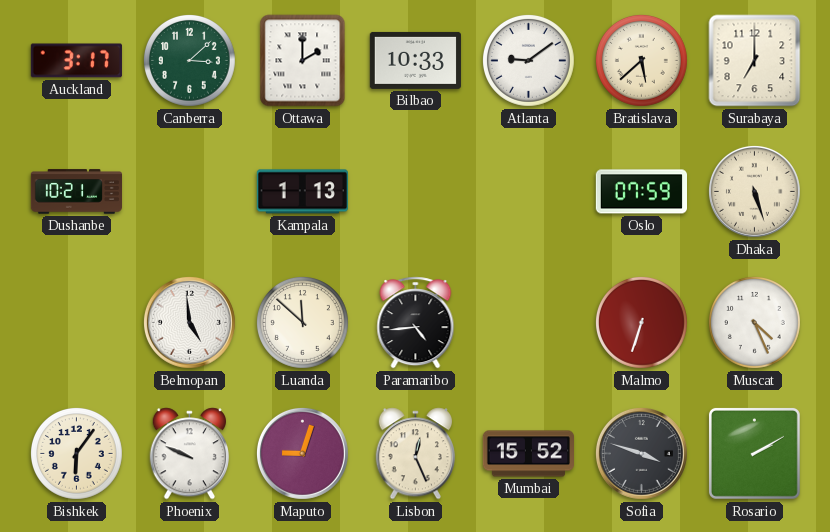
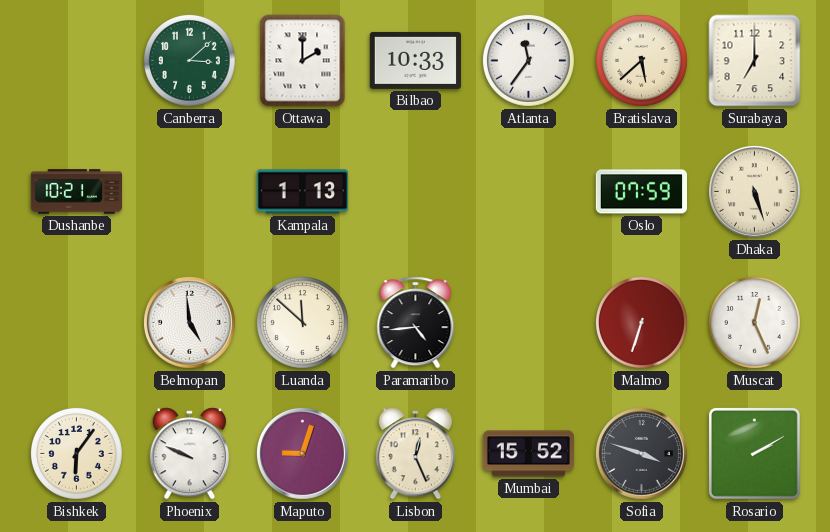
Auckland: 3:17 -> none (76, 61)
Atlanta: 9:09 -> 11:36 (529, 61)
Muscat: 4:26 -> 12:26 (755, 323)
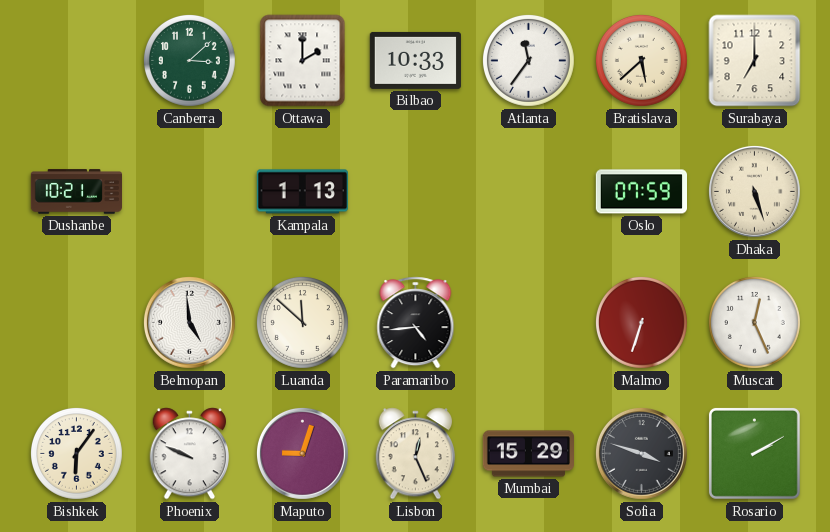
Mumbai: 15:52 -> 15:29 (528, 454)
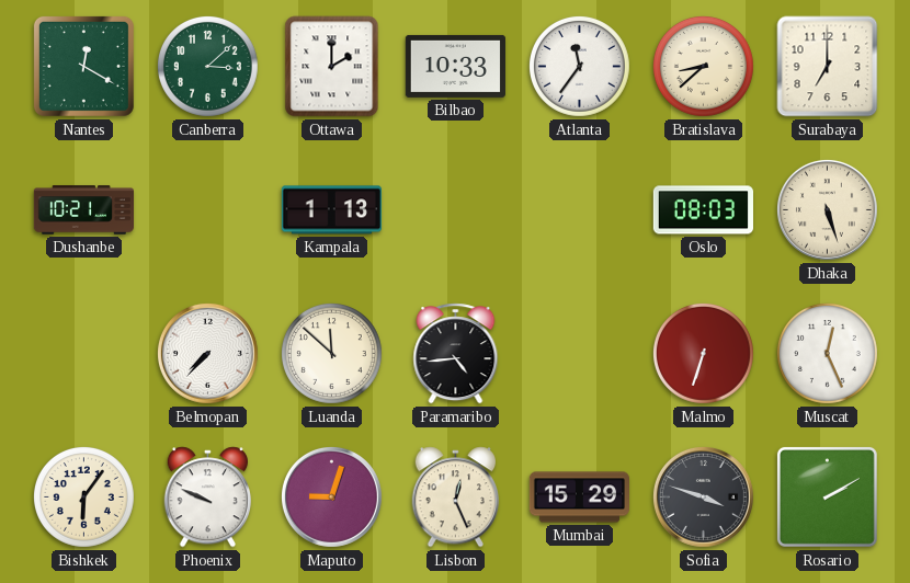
Nantes: none -> 12:20 (83, 66)
Bratislava: 5:38 -> 8:38 (704, 67)
Oslo: 07:59 -> 08:03 (703, 210)
Belmopan: 4:59 -> 7:37 (207, 353)
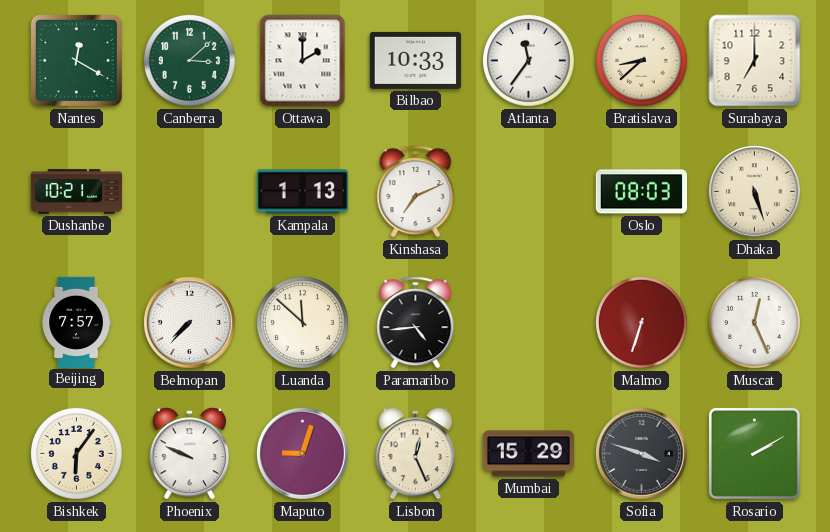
Kinshasa: none -> 7:11 (416, 192)
Beijing: none -> 7:57 (76, 322)
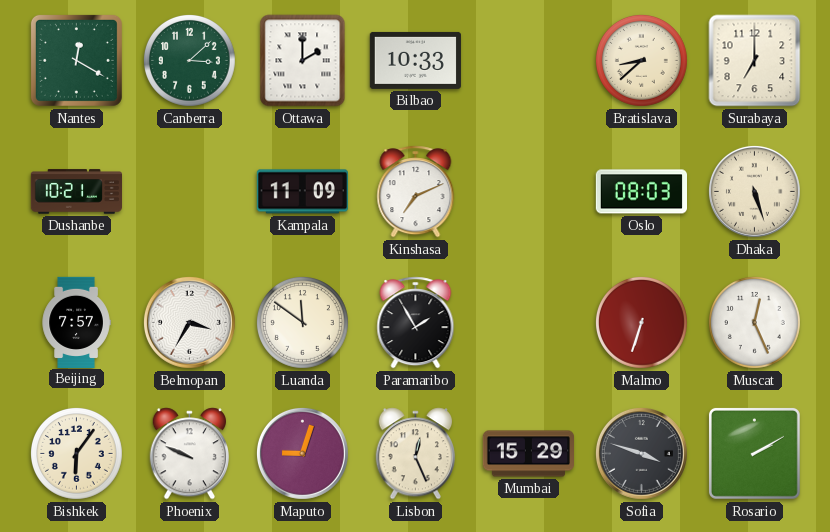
Atlanta: 11:36 -> none (529, 61)
Kampala: 1:13 -> 11:09 (302, 192)
Belmopan: 7:37 -> 3:35 (189, 322)
Luanda: 11:52 -> 11:51 (303, 323)
Paramaribo: 4:44 -> 1:55 (416, 323)
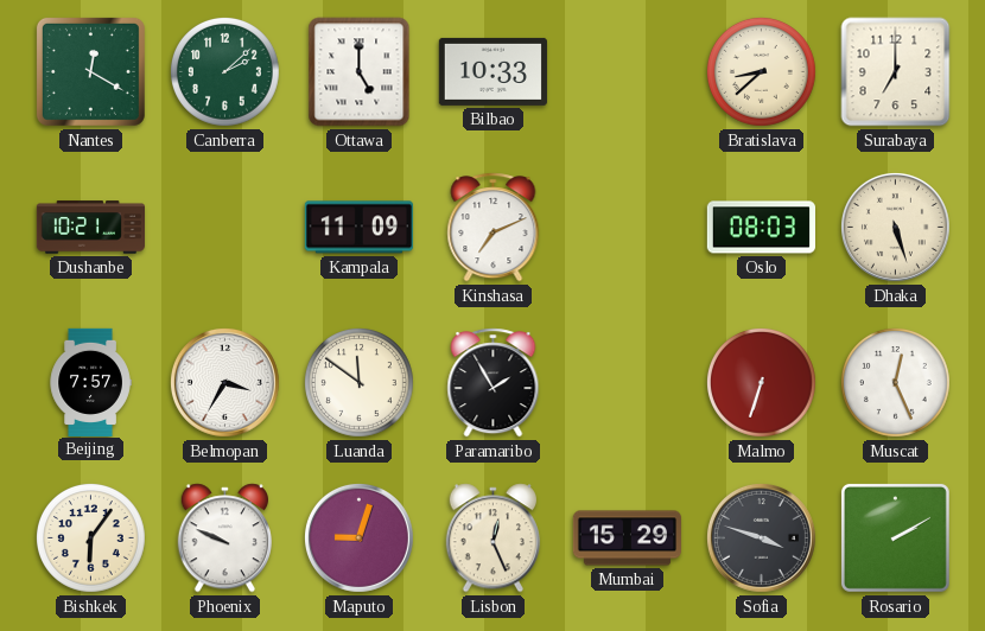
Canberra: 3:08 -> 2:08 (225, 72)
Ottawa: 2:00 -> 5:00 (360, 72)
